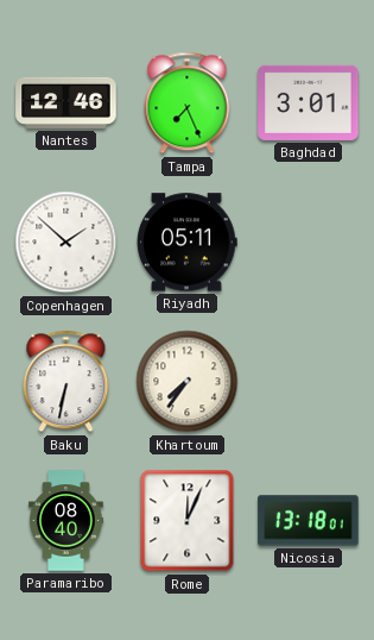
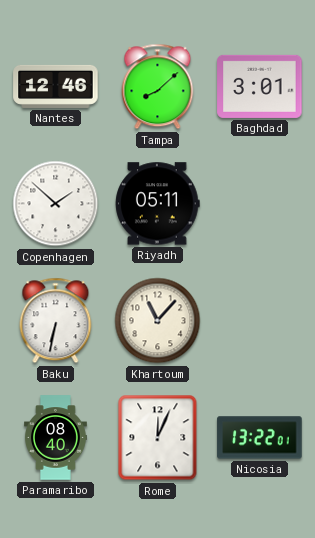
Tampa: 7:26 -> 8:08 (158, 87)
Khartoum: 7:36 -> 11:07 (158, 321)
Nicosia: 13:18 -> 13:22 (260, 438)
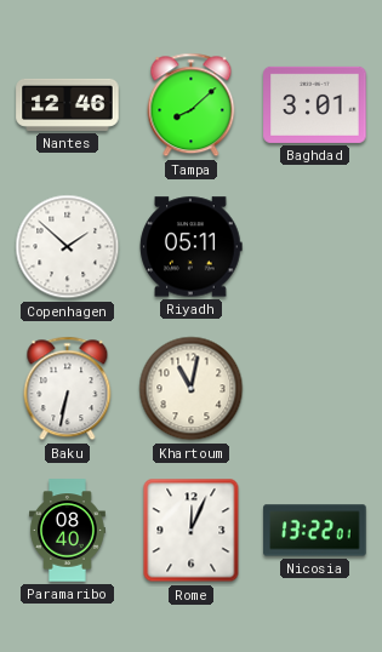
Khartoum: 11:07 -> 11:02 (192, 389)
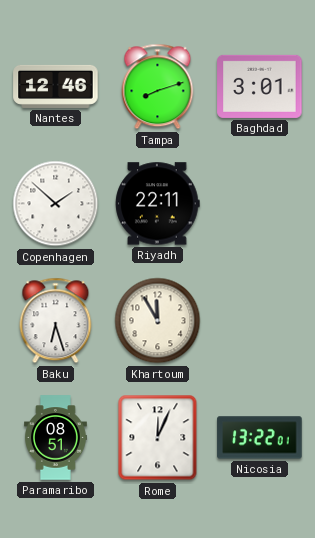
Tampa: 8:08 -> 8:12 (158, 87)
Riyadh: 05:11 -> 22:11 (158, 204)
Baku: 6:32 -> 6:27 (56, 321)
Khartoum: 11:02 -> 11:55 (158, 321)
Paramaribo: 08:40 -> 08:51 (56, 438)
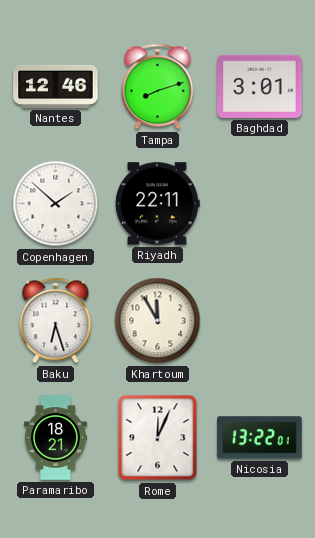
Paramaribo: 08:51 -> 18:21 (56, 438)
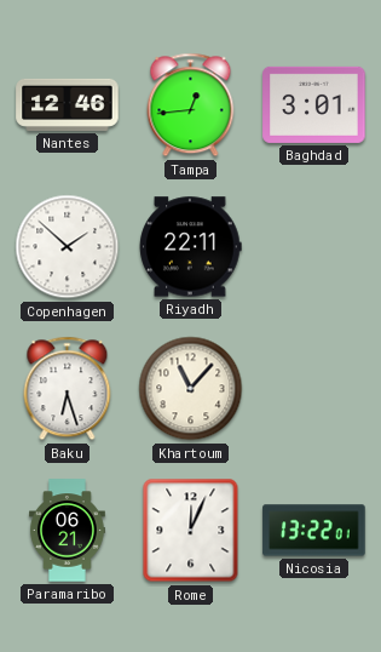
Tampa: 8:12 -> 12:44 (191, 105)
Khartoum: 11:55 -> 11:07 (191, 389)
Paramaribo: 18:21 -> 06:21 (68, 531)
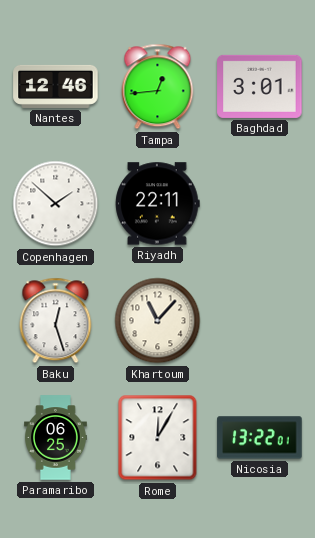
Baku: 6:27 -> 12:27 (56, 321)
Paramaribo: 06:21 -> 06:25 (56, 438)
Rome: 12:04 -> 12:05 (158, 438)
